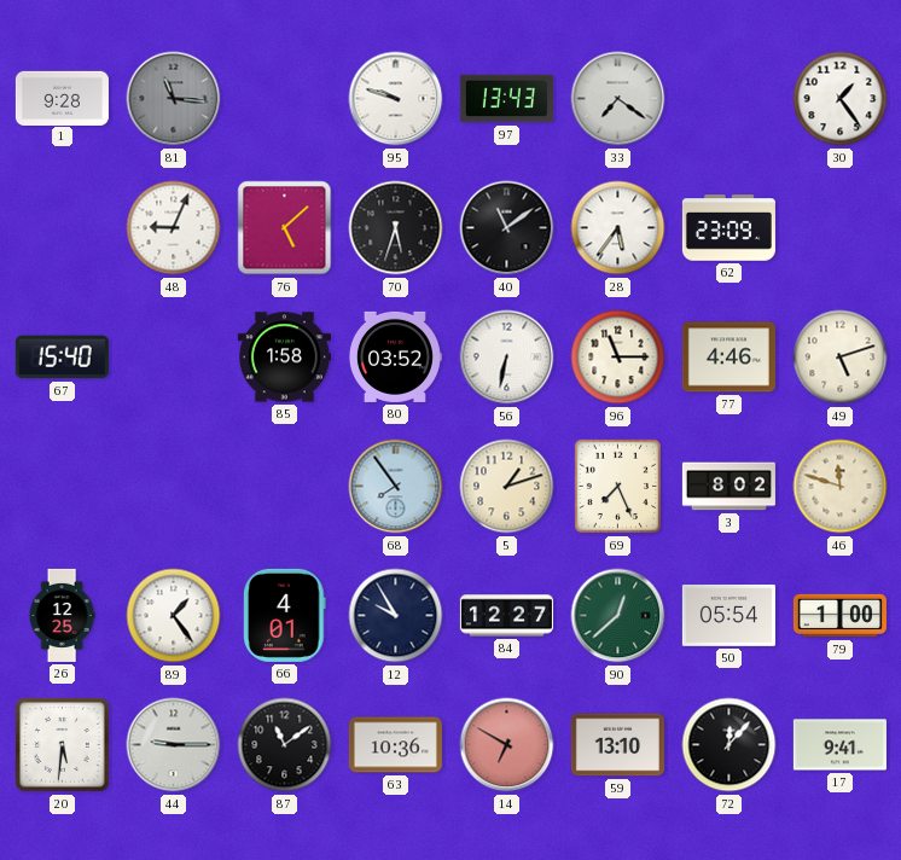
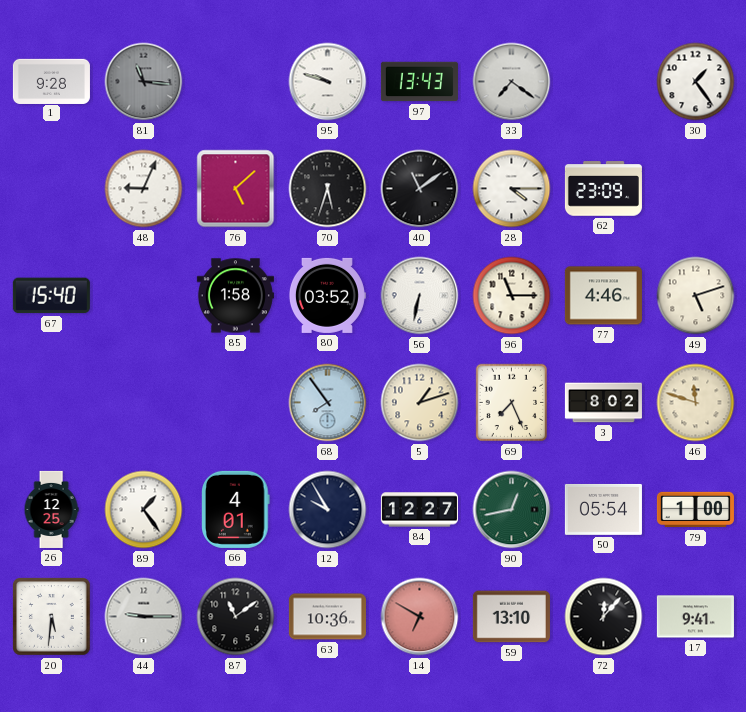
28: 5:36 -> 4:15 (512, 189)
90: 12:38 -> 12:43 (512, 510)
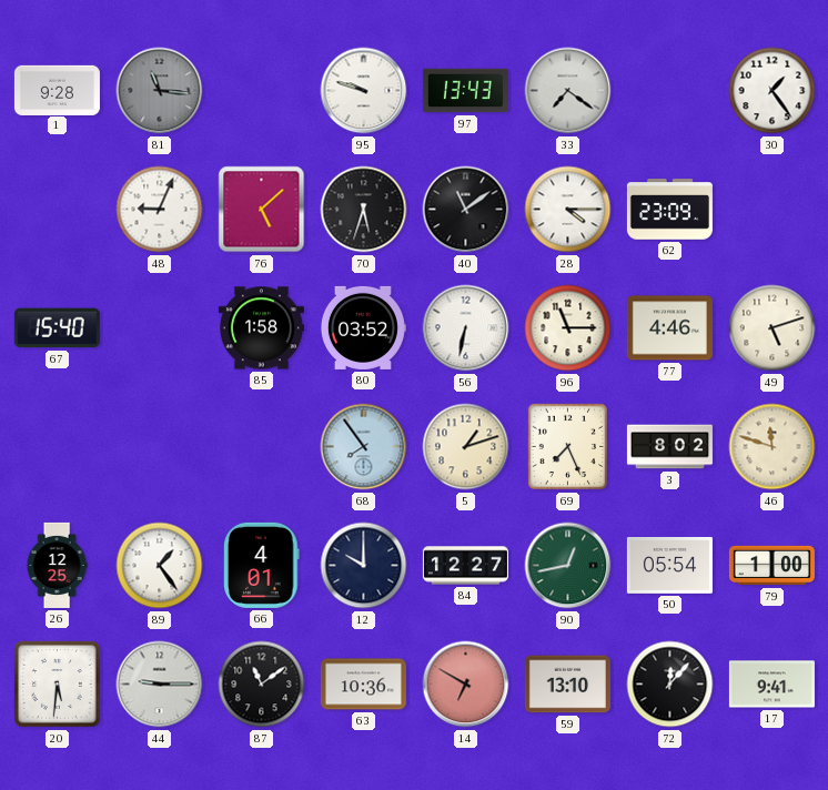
12: 9:55 -> 10:00 (364, 566)
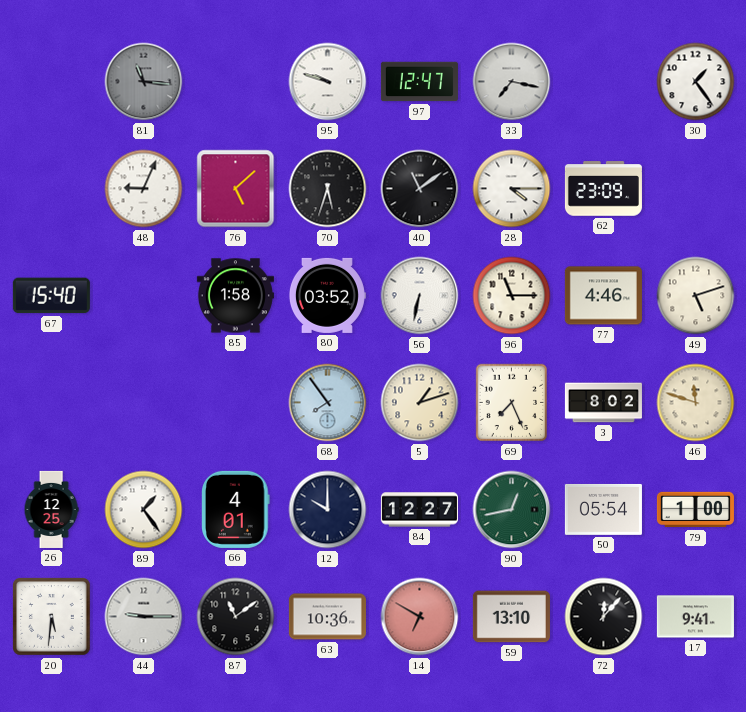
1: 9:28 -> none (57, 90)
97: 13:43 -> 12:47 (419, 82)
33: 7:21 -> 7:17 (512, 82)
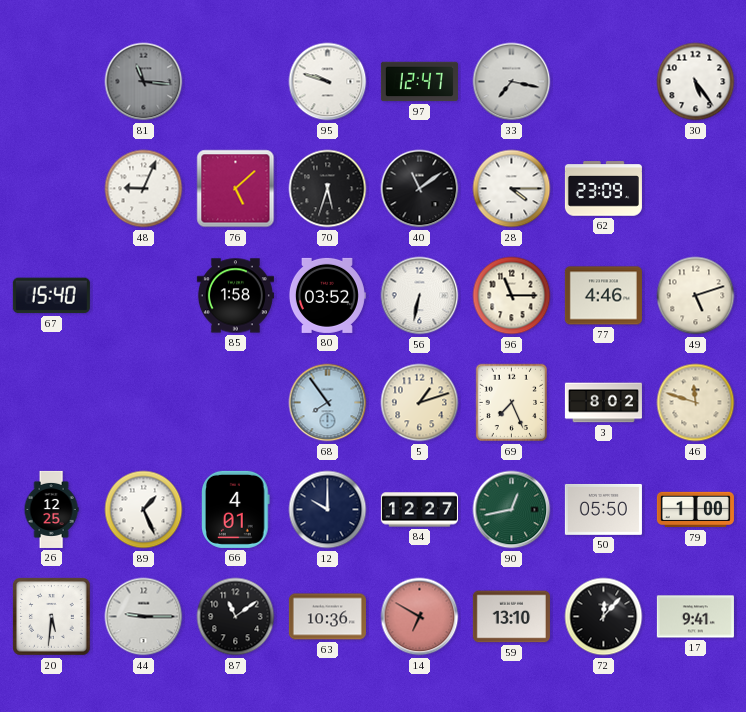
30: 1:24 -> 5:24 (696, 82)
89: 1:24 -> 1:26 (144, 510)
50: 05:54 -> 05:50 (603, 509)
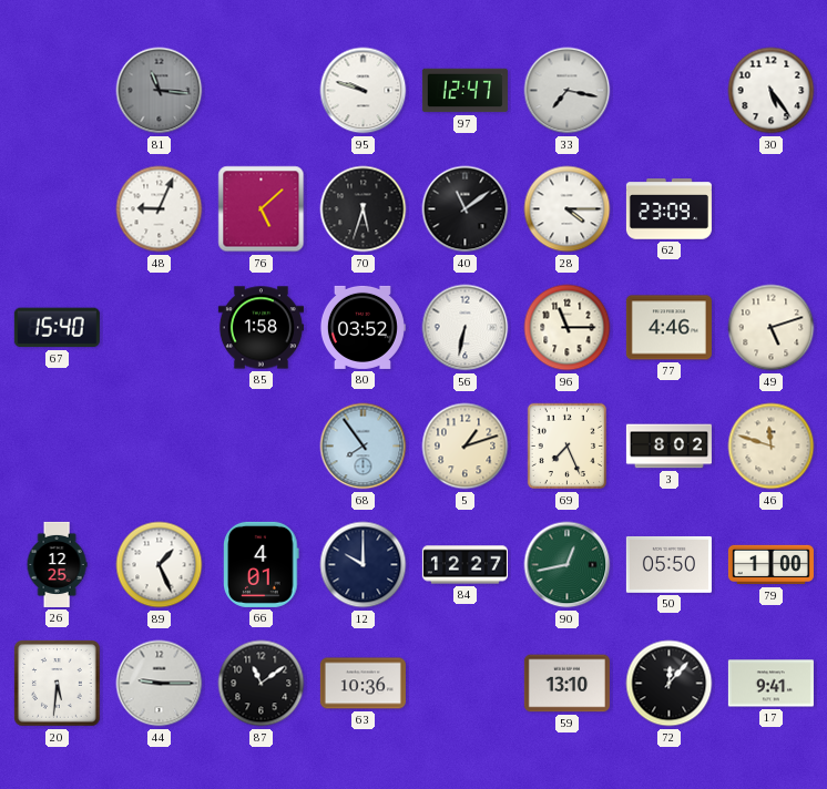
14: 6:50 -> none (420, 617)
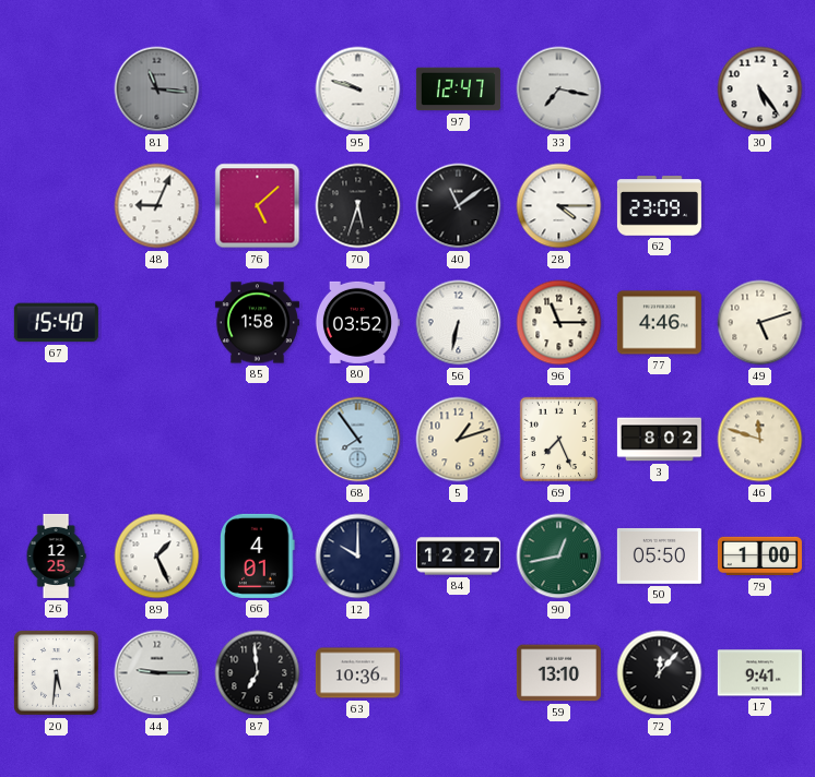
87: 11:09 -> 6:59 (258, 673)
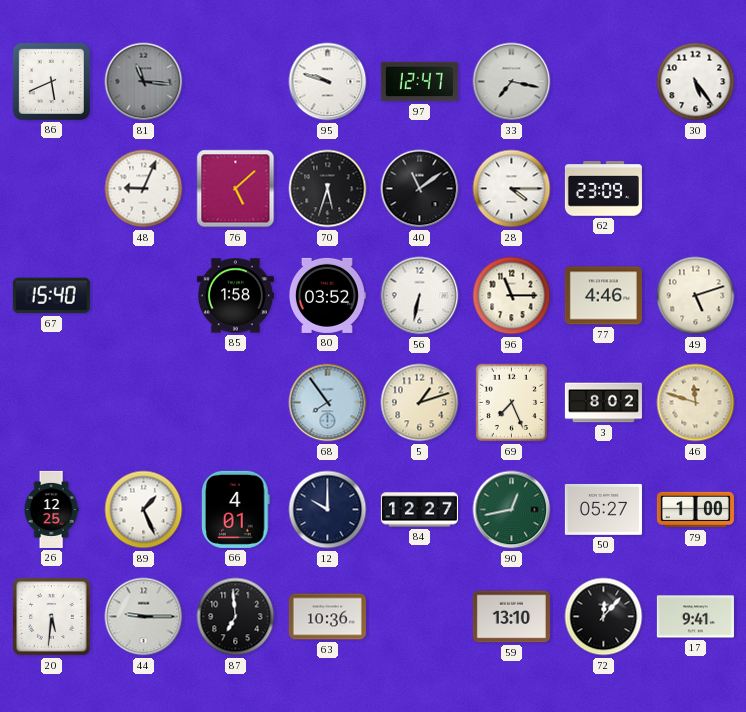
86: none -> 5:41 (51, 81)
50: 05:50 -> 05:27 (603, 509)
